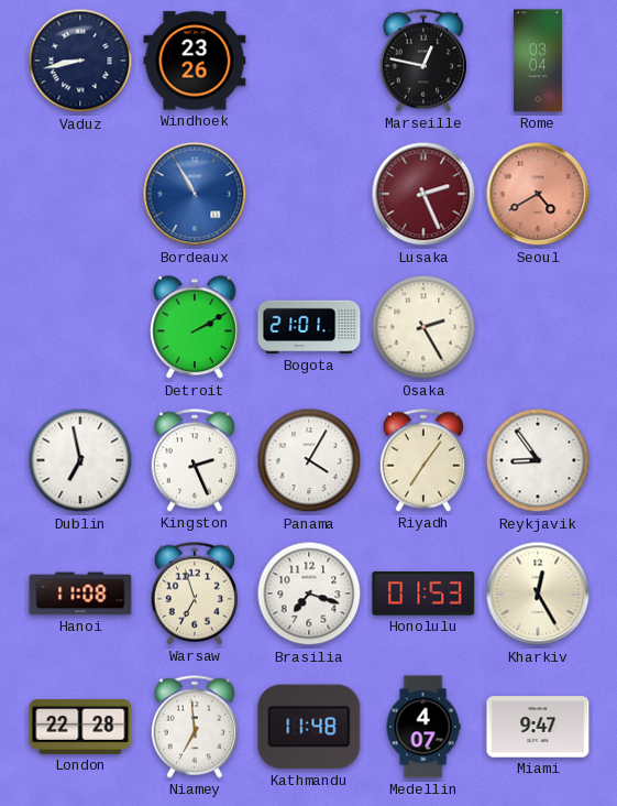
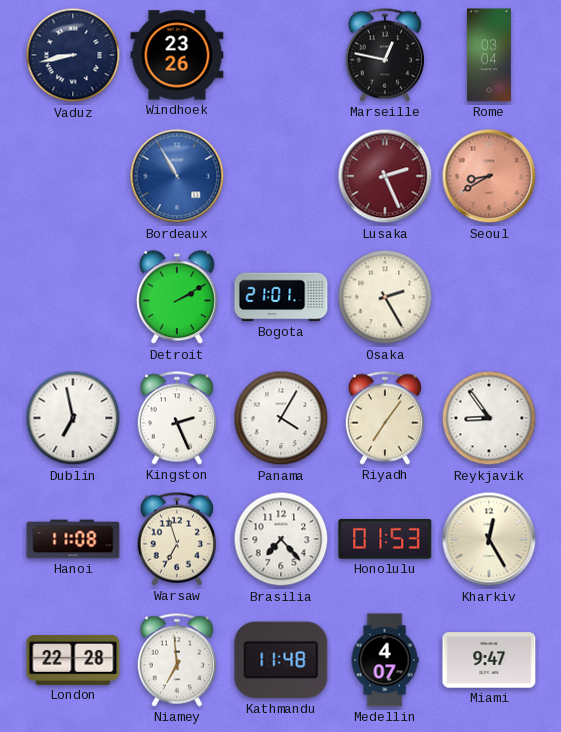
Seoul: 4:40 -> 8:40 (489, 176)
Brasilia: 7:18 -> 7:23 (281, 539)
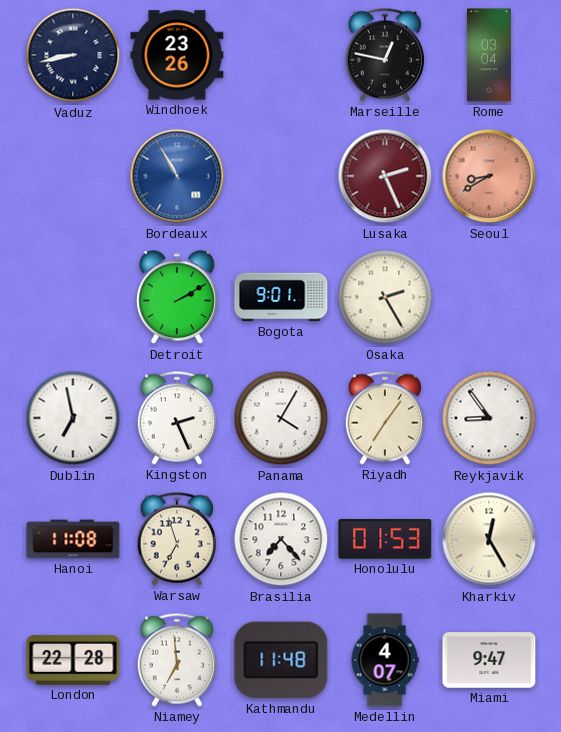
Bogota: 21:01 -> 9:01 (281, 297)
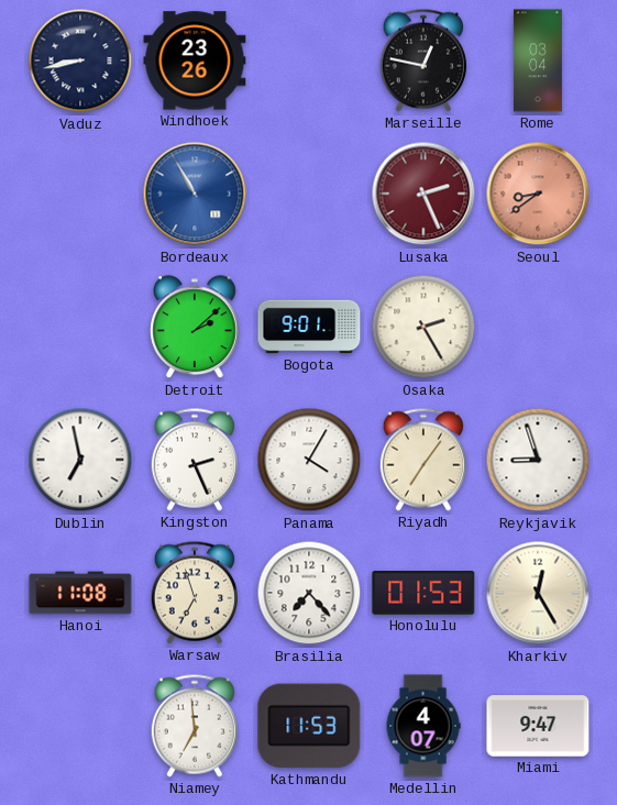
Seoul: 8:40 -> 8:39 (538, 194)
Detroit: 2:10 -> 2:08 (196, 328)
Reykjavik: 8:54 -> 8:57 (538, 460)
London: 22:28 -> none (73, 660)
Kathmandu: 11:48 -> 11:53 (309, 726)
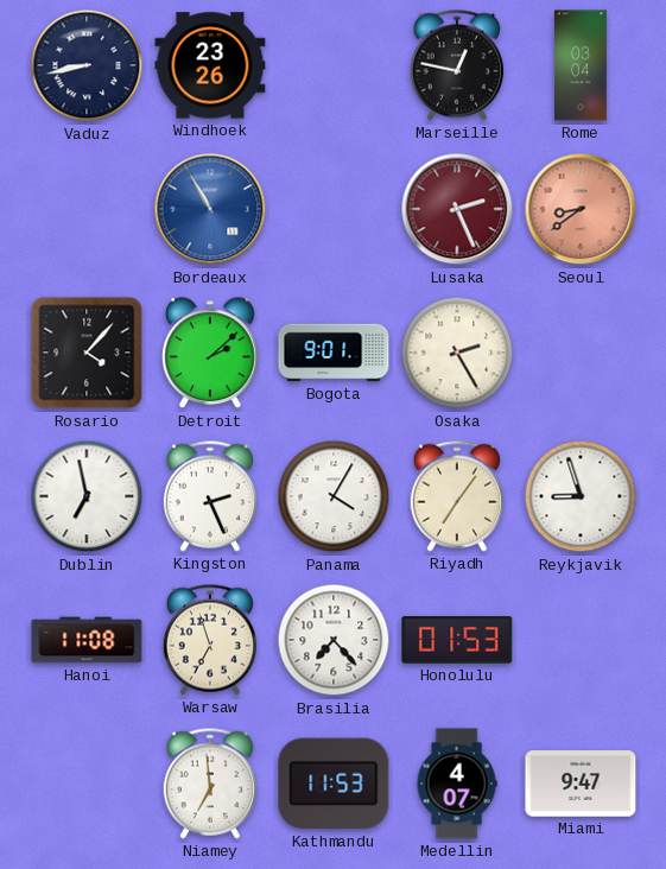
Rosario: none -> 4:07 (87, 353)
Kharkiv: 12:25 -> none (538, 593)
